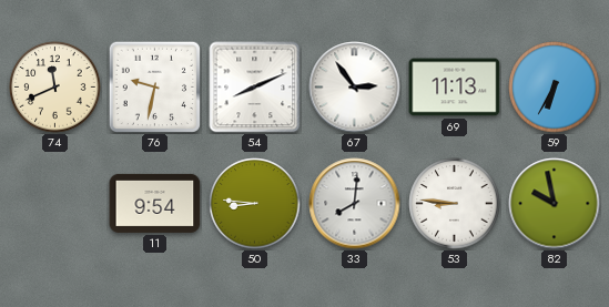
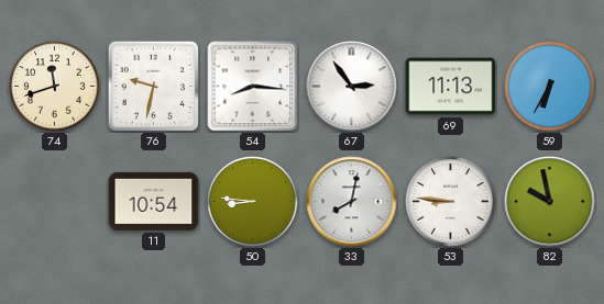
74: 11:41 -> 11:42 (55, 87)
54: 8:11 -> 8:16 (253, 87)
11: 9:54 -> 10:54 (154, 201)
33: 8:01 -> 8:02 (352, 202)
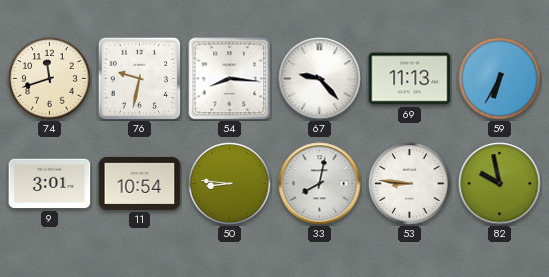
67: 2:54 -> 9:23 (320, 79)
9: none -> 3:01 (50, 184)
